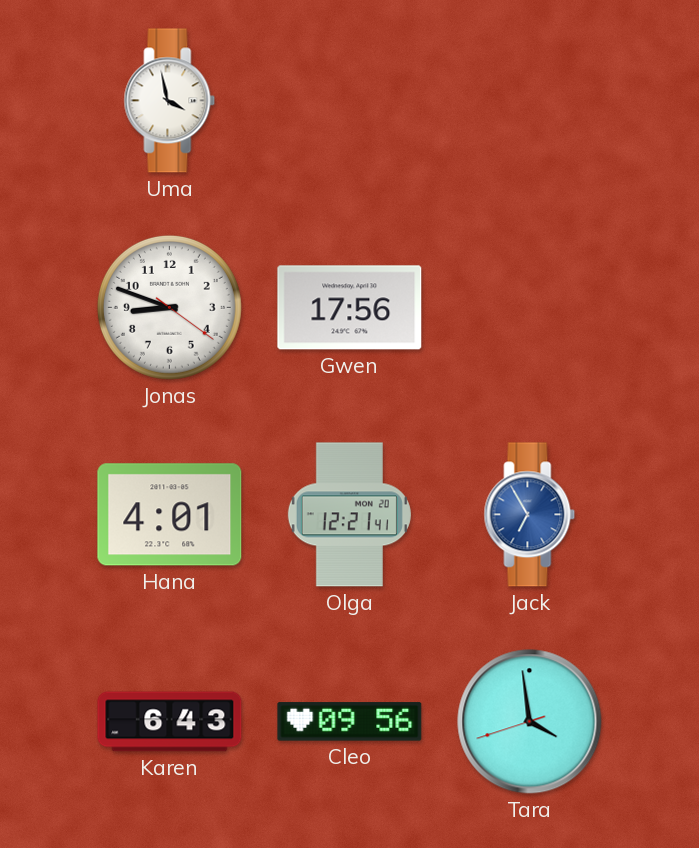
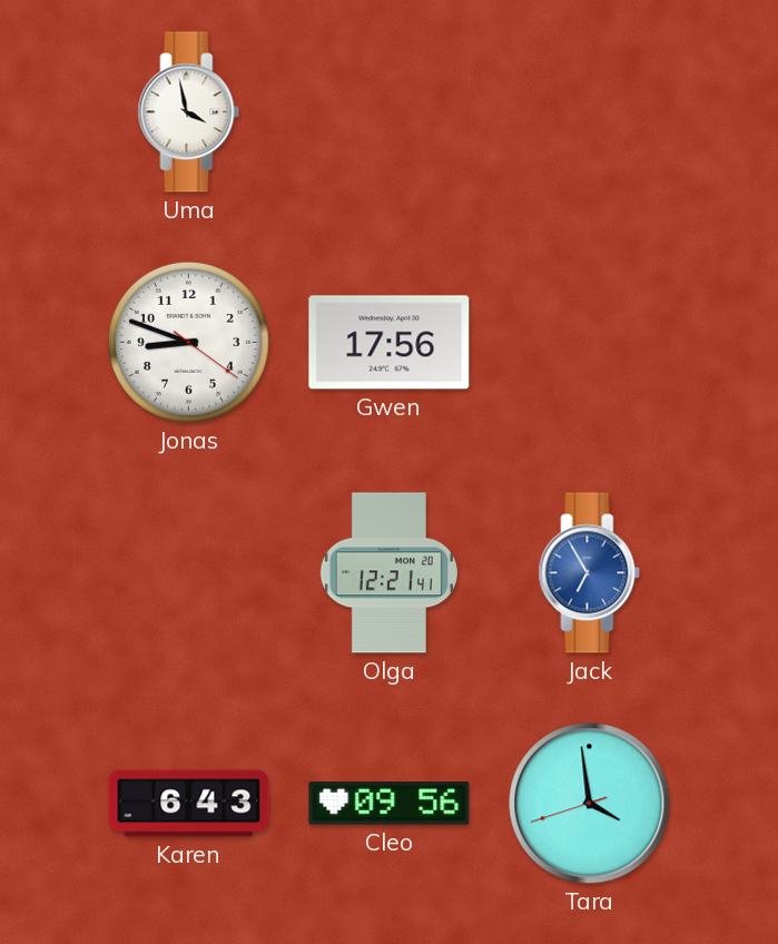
Hana: 4:01 -> none (170, 515)
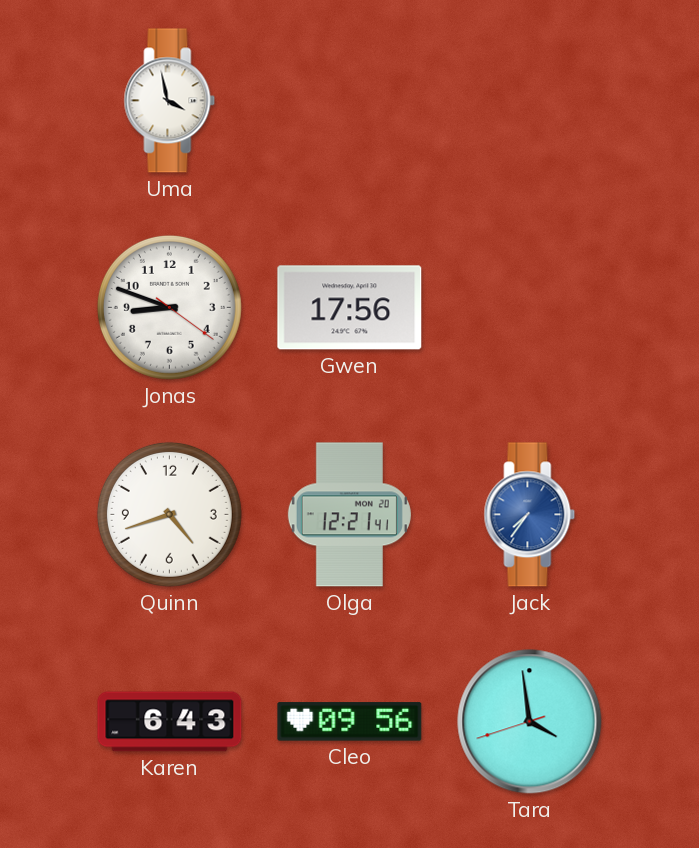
Quinn: none -> 4:42 (169, 514)
Jack: 6:55 -> 7:36 (530, 515)
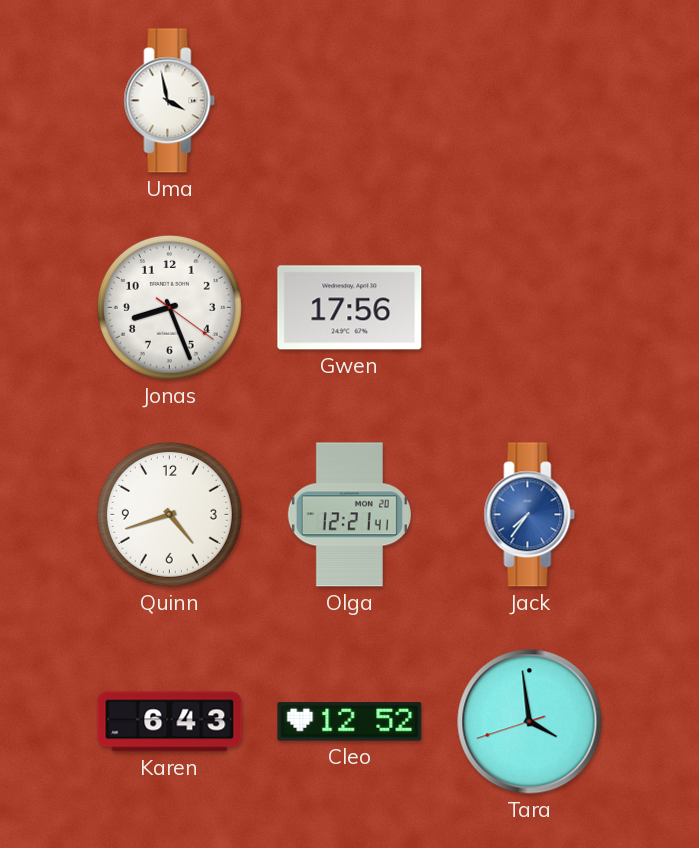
Jonas: 8:48 -> 8:26 (169, 307)
Cleo: 09:56 -> 12:52 (350, 722)
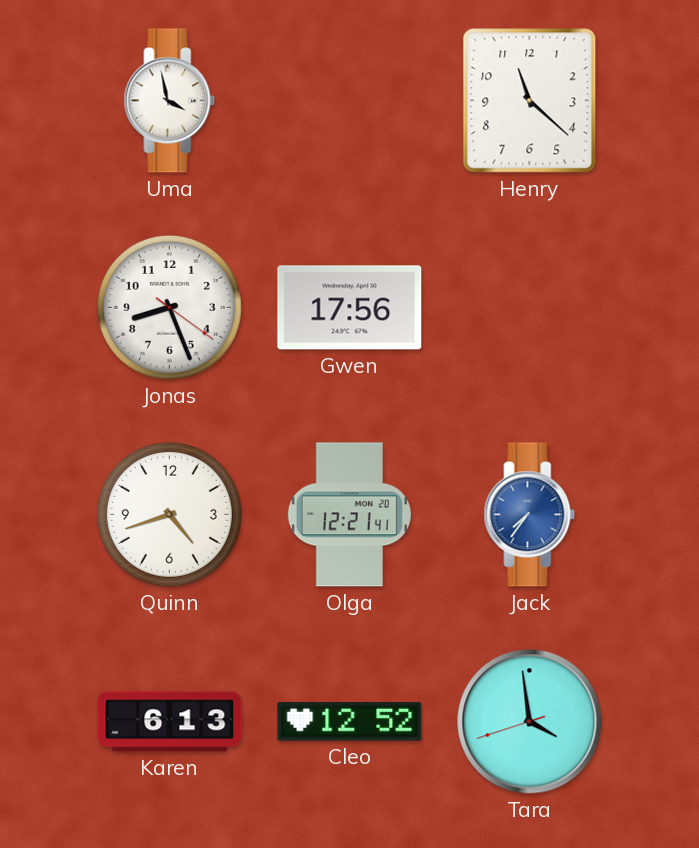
Henry: none -> 11:22 (530, 101)
Karen: 6:43 -> 6:13 (170, 722)
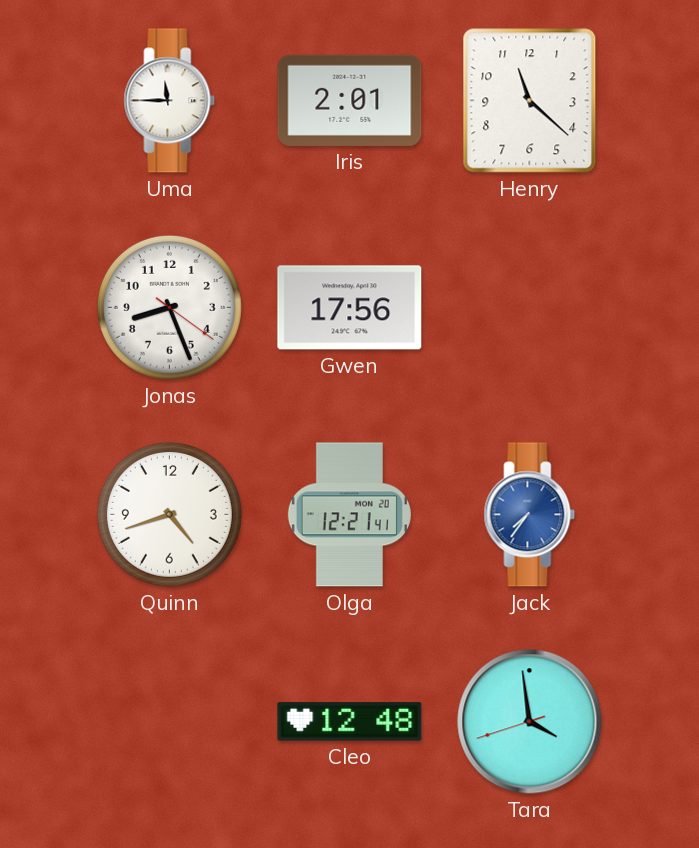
Uma: 3:58 -> 11:45 (170, 101)
Iris: none -> 2:01 (350, 100)
Karen: 6:13 -> none (170, 722)
Cleo: 12:52 -> 12:48 (350, 722)
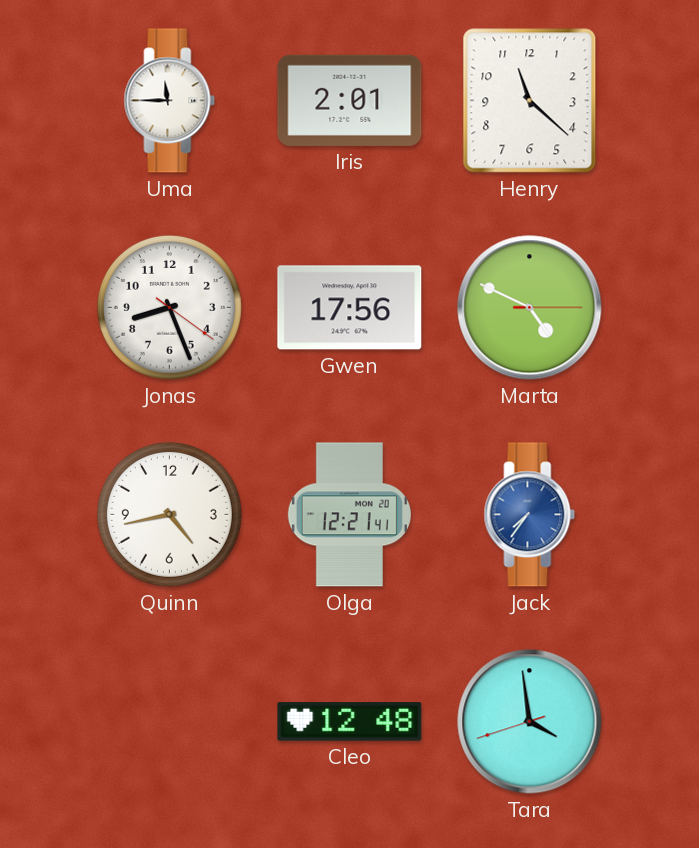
Marta: none -> 4:49 (530, 308)
Quinn: 4:42 -> 4:43 (169, 514)
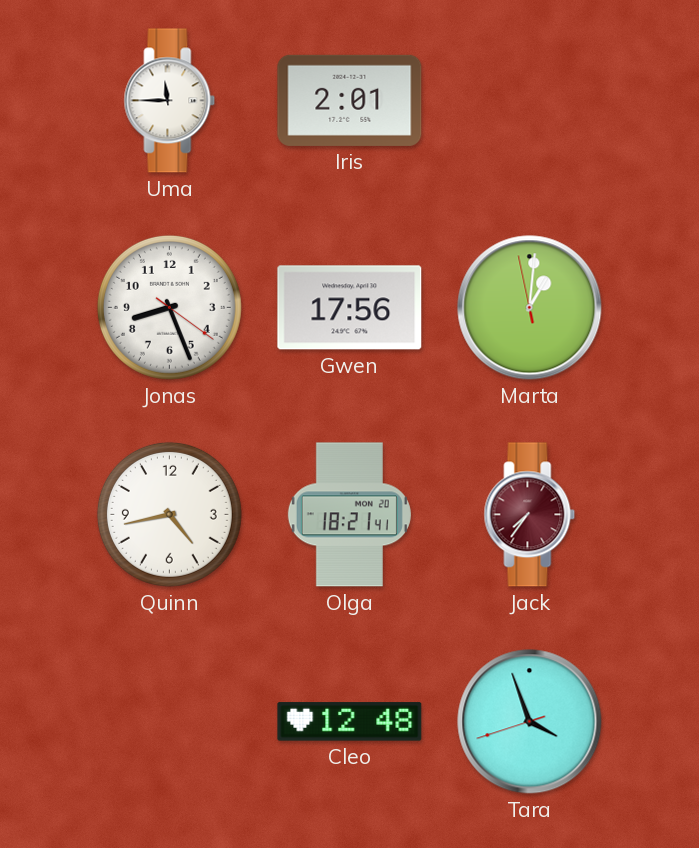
Henry: 11:22 -> none (530, 101)
Marta: 4:49 -> 1:00 (530, 308)
Olga: 12:21 -> 18:21 (349, 515)
Jack dial: blue -> burgundy (530, 515)
Tara: 3:58 -> 3:56 (530, 722)
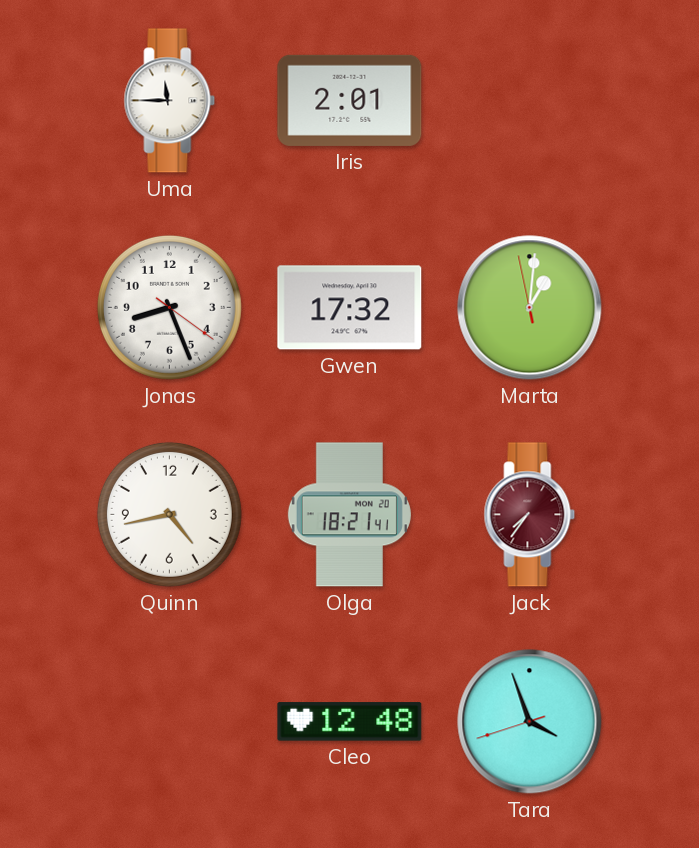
Gwen: 17:56 -> 17:32 (350, 308)
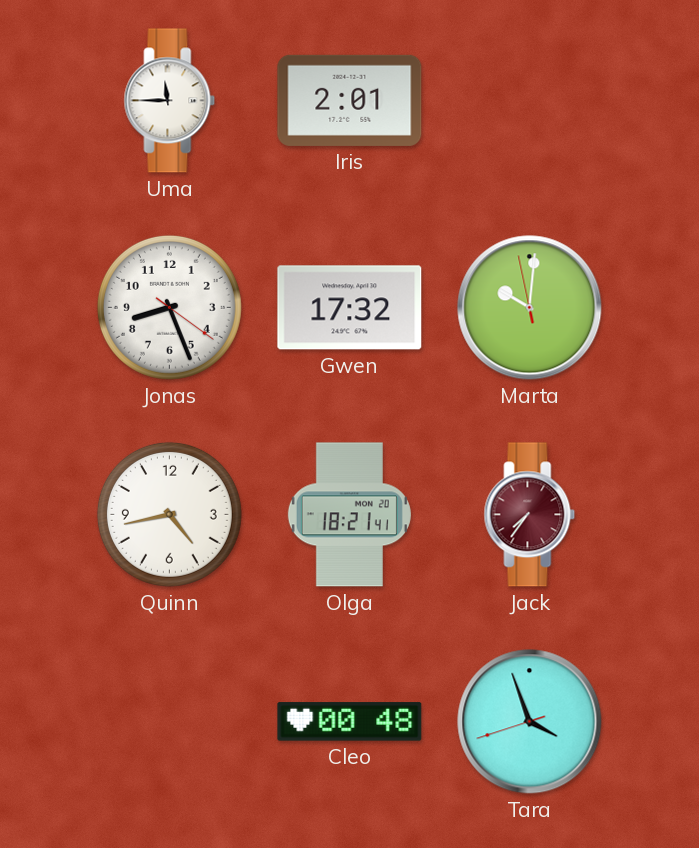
Marta: 1:00 -> 10:00 (530, 308)
Cleo: 12:48 -> 00:48 (350, 722)
